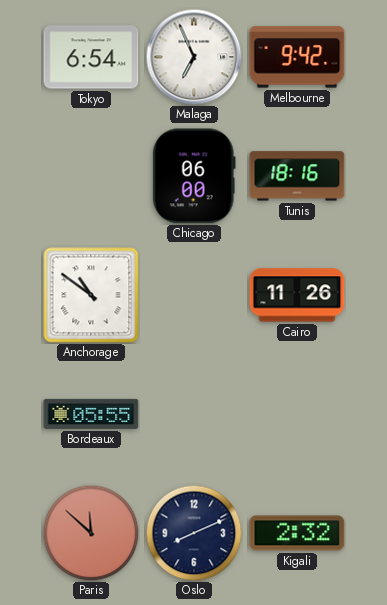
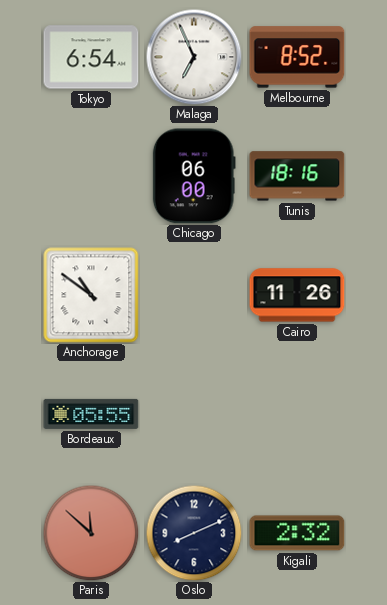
Melbourne: 9:42 -> 8:52 (297, 57)
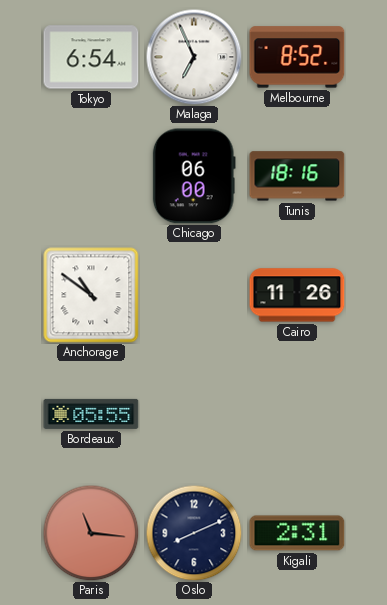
Paris: 11:52 -> 11:16 (91, 533)
Kigali: 2:32 -> 2:31 (297, 533)
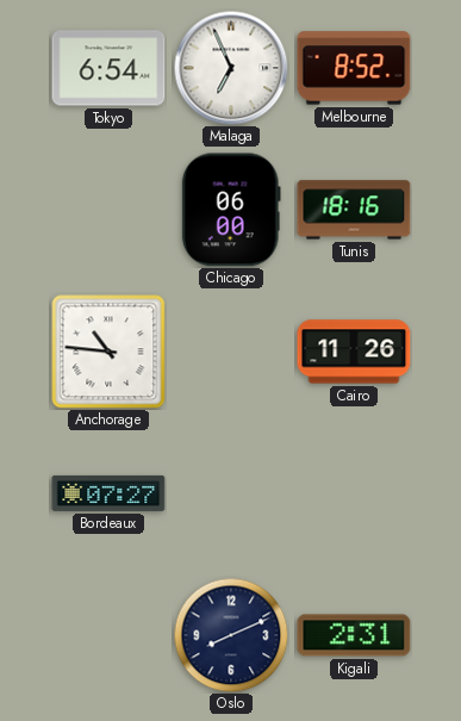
Anchorage: 10:51 -> 10:46 (108, 352)
Bordeaux: 05:55 -> 07:27 (108, 493)
Paris: 11:16 -> none (91, 533)
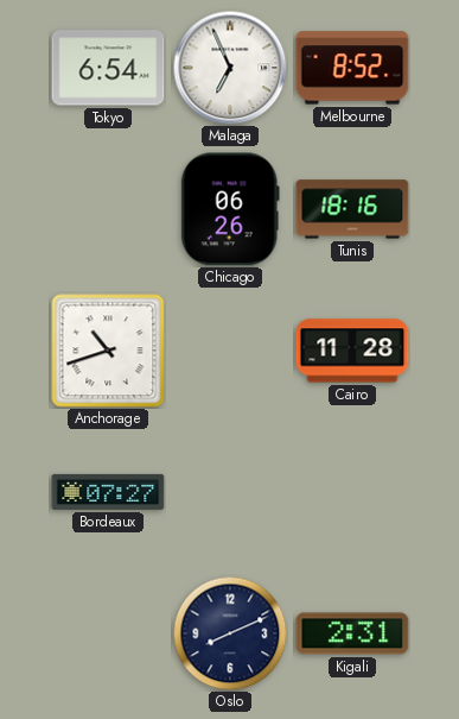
Chicago: 06:00 -> 06:26 (230, 209)
Anchorage: 10:46 -> 10:42 (108, 351)
Cairo: 11:26 -> 11:28 (352, 351)
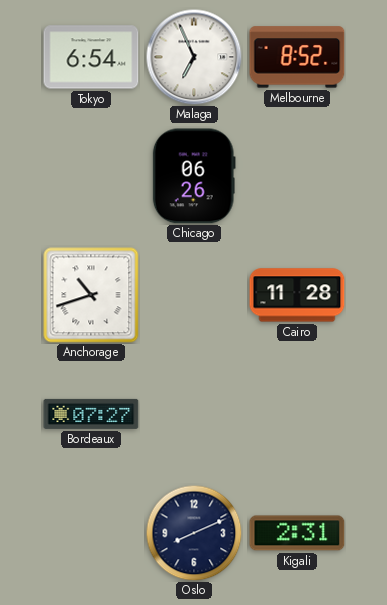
Tunis: 18:16 -> none (352, 209)
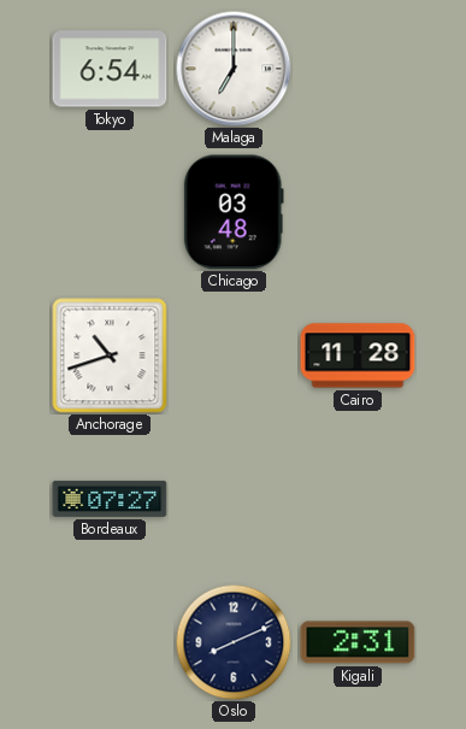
Malaga: 6:56 -> 7:00 (234, 69)
Melbourne: 8:52 -> none (297, 57)
Chicago: 06:26 -> 03:48 (234, 212)
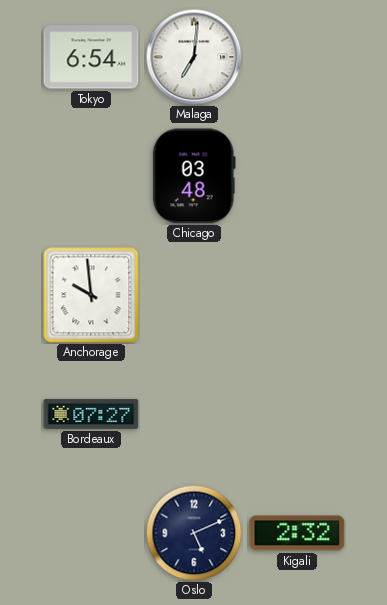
Malaga: 7:00 -> 7:01 (194, 57)
Anchorage: 10:42 -> 9:59 (91, 295)
Cairo: 11:28 -> none (358, 355)
Oslo: 8:11 -> 5:11 (194, 533)
Kigali: 2:31 -> 2:32 (297, 533)
